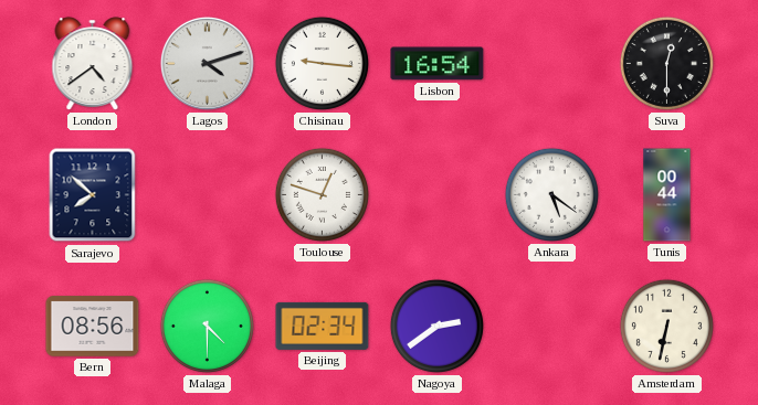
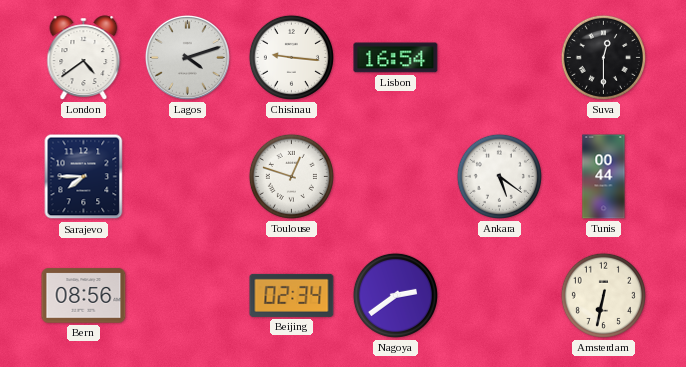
Sarajevo: 7:52 -> 7:45 (84, 177)
Malaga: 4:30 -> none (207, 326)
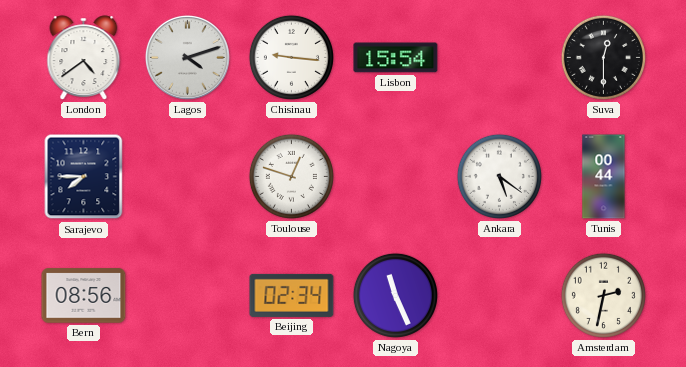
Lisbon: 16:54 -> 15:54 (396, 58)
Nagoya: 2:39 -> 11:26 (395, 295)
Amsterdam: 6:32 -> 2:32 (603, 295)
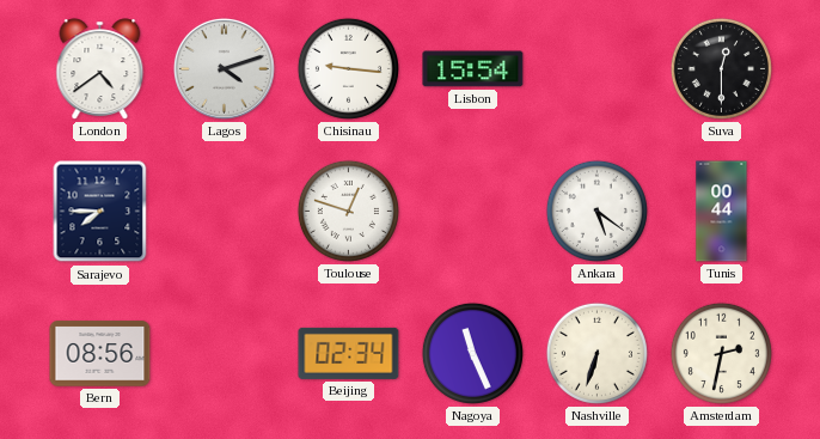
Nashville: none -> 6:33 (596, 353)
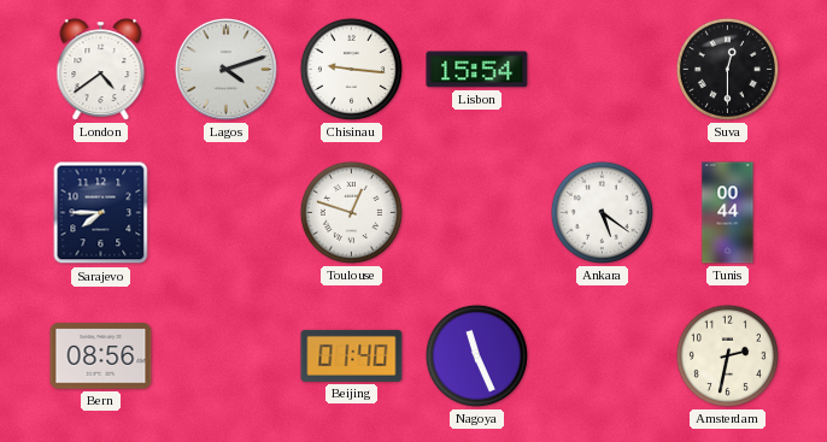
Beijing: 02:34 -> 01:40 (352, 355)
Nashville: 6:33 -> none (596, 353)
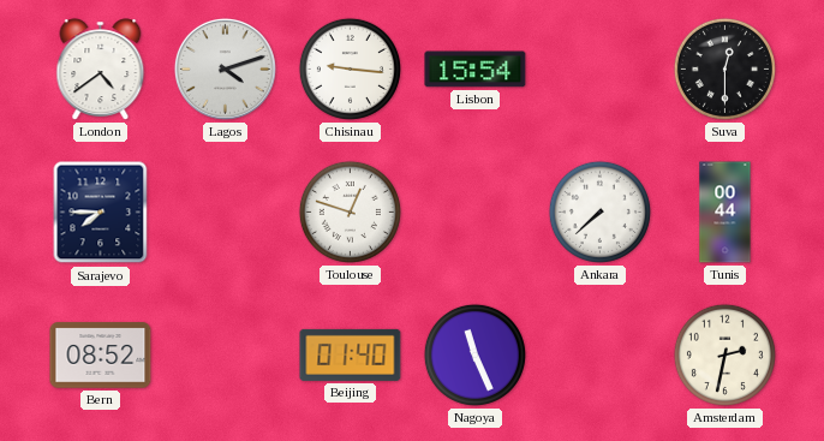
Ankara: 5:21 -> 7:38 (599, 211)
Bern: 08:56 -> 08:52 (101, 356)
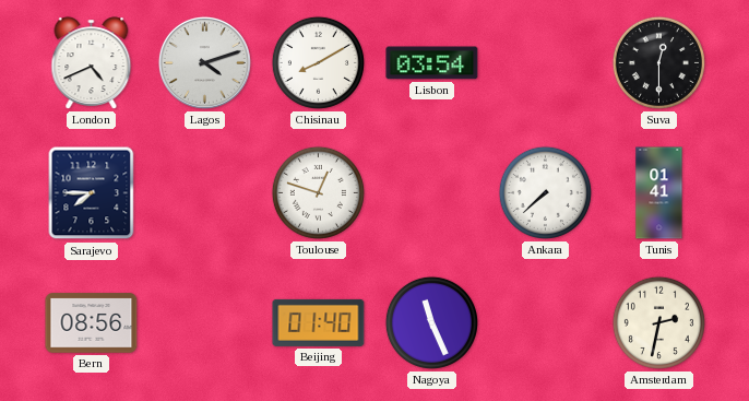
London: 4:39 -> 4:41 (92, 63)
Chisinau: 9:16 -> 8:10 (318, 62)
Lisbon: 15:54 -> 03:54 (432, 63)
Tunis: 00:44 -> 01:41 (659, 193)
Bern: 08:52 -> 08:56 (92, 323)
